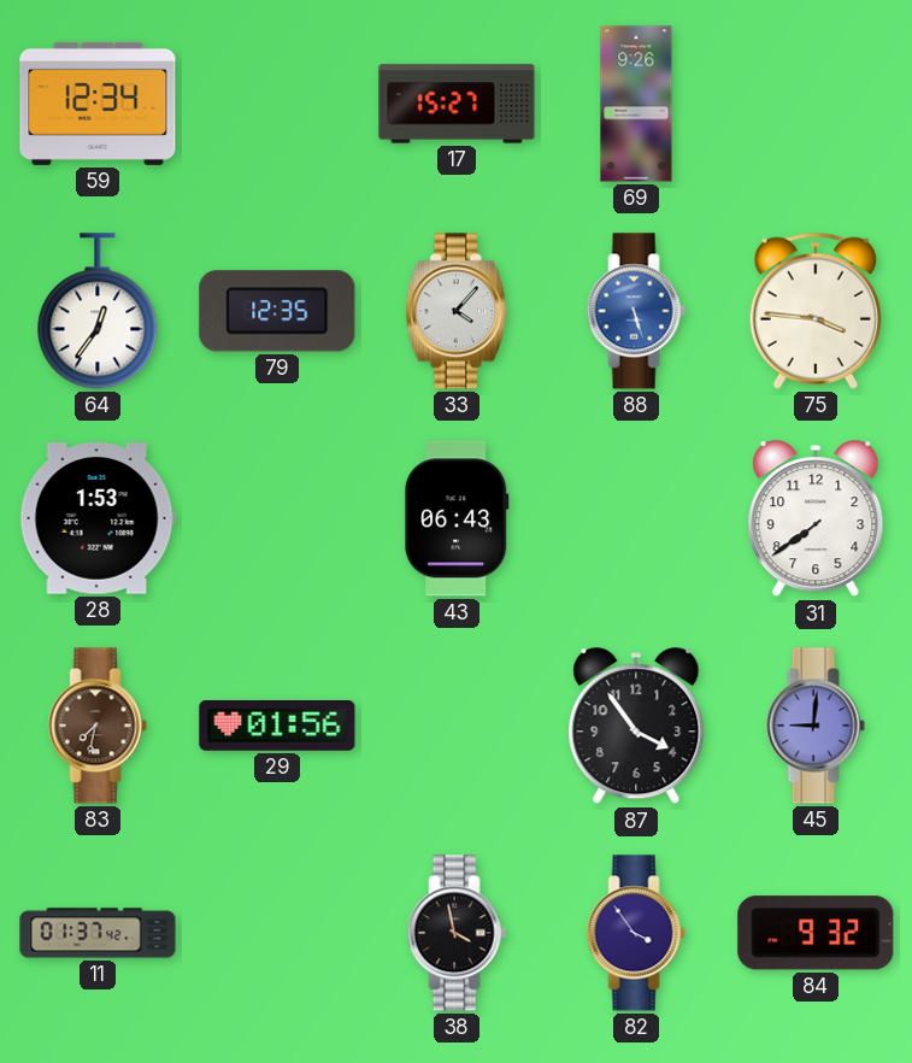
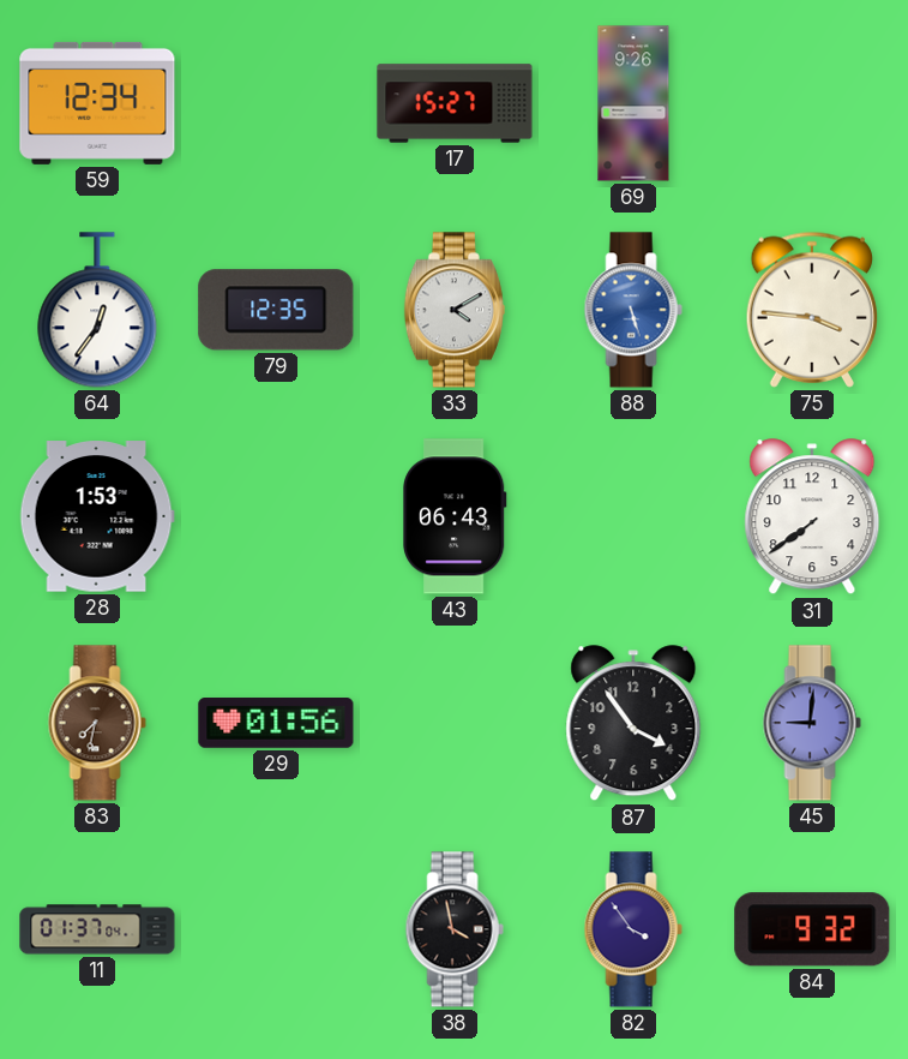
33: 4:07 -> 4:10 (455, 310)
11: 01:37:42 -> 01:37:04 (97, 929)
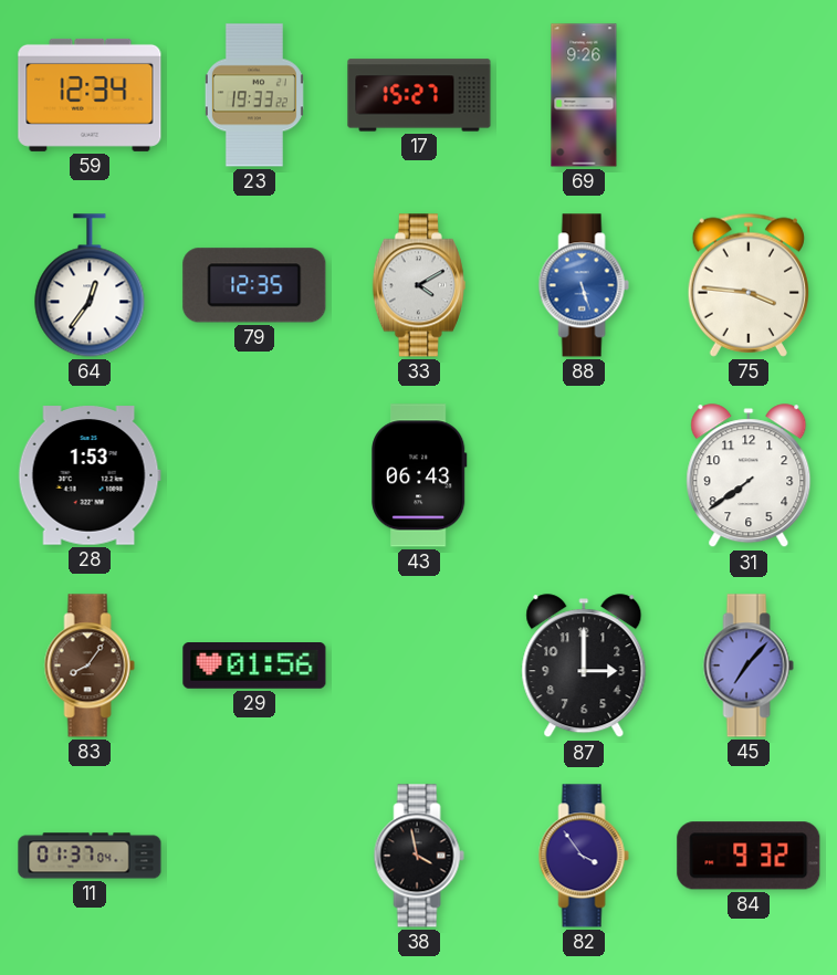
23: none -> 19:33 (254, 95)
83: 7:32 -> 8:06 (90, 665)
87: 3:54 -> 3:00 (584, 667)
45: 9:01 -> 7:07 (749, 665)
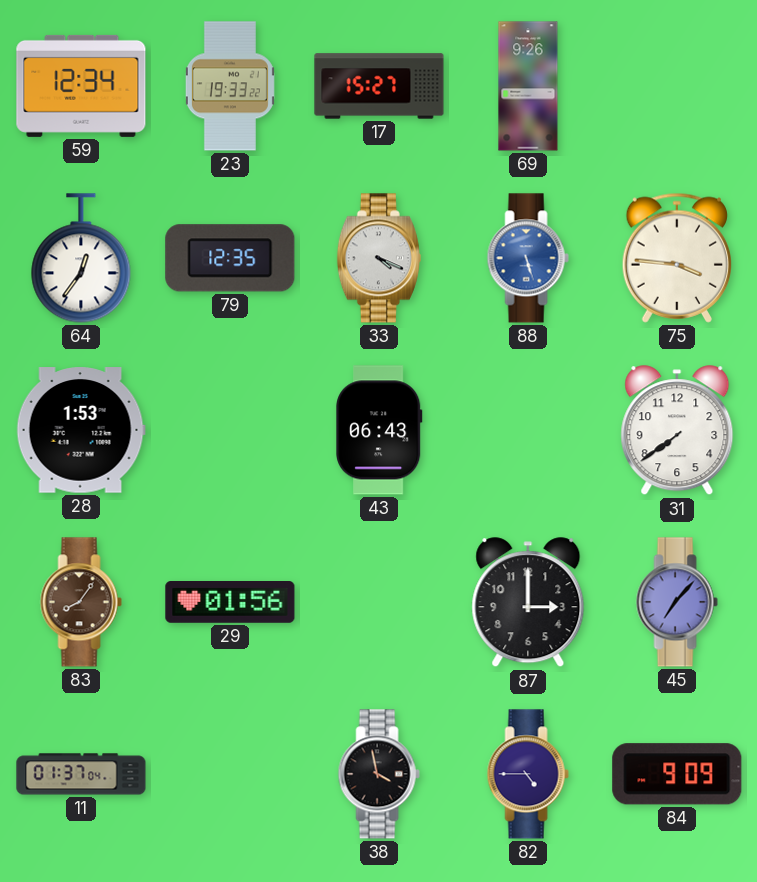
33: 4:10 -> 4:19 (379, 258)
82: 3:54 -> 4:45 (528, 774)
84: 9:32 -> 9:09 (677, 774)
